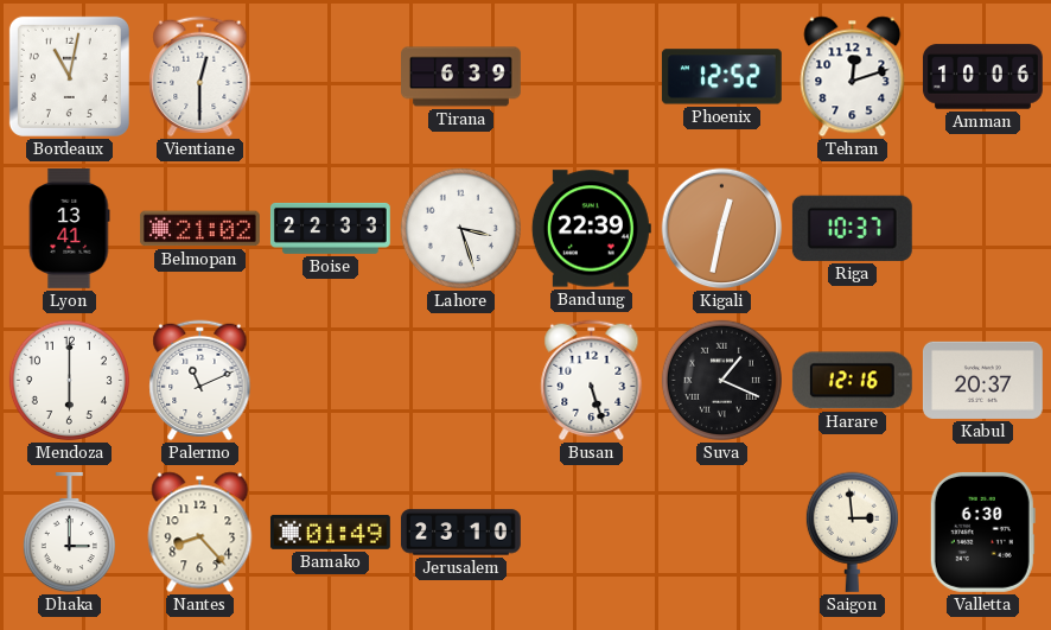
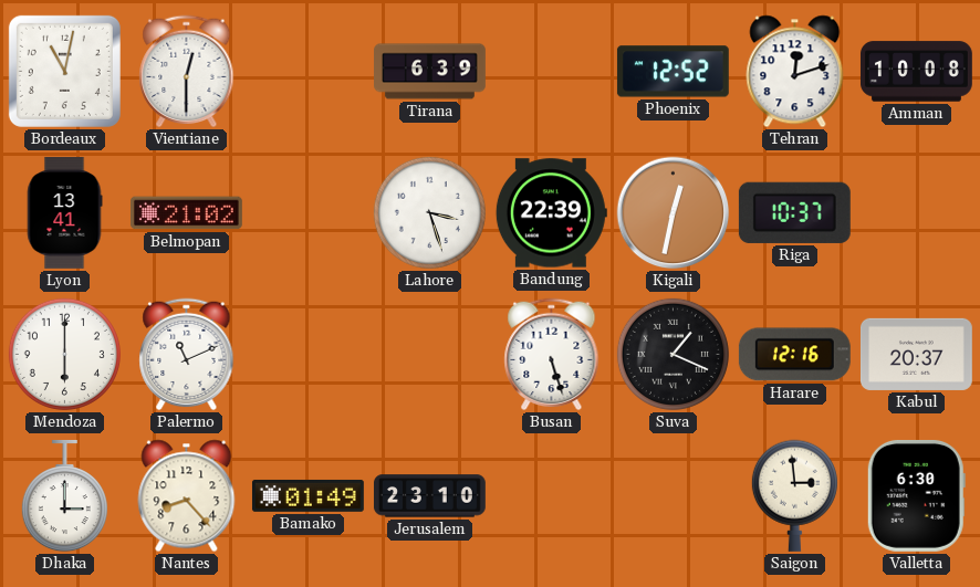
Amman: 10:06 -> 10:08 (916, 72)
Boise: 22:33 -> none (330, 228)
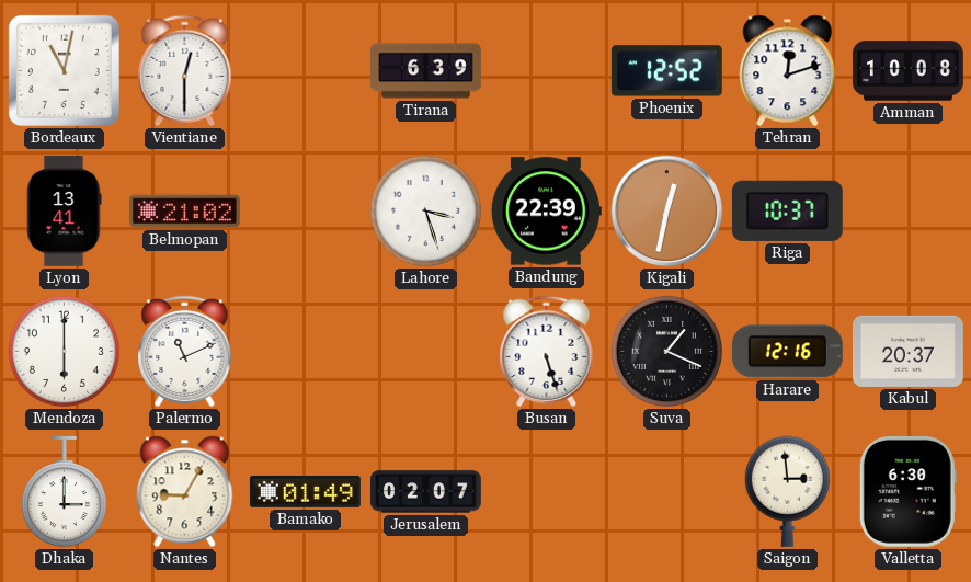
Nantes: 8:23 -> 9:05 (185, 492)
Jerusalem: 23:10 -> 02:07 (425, 492)
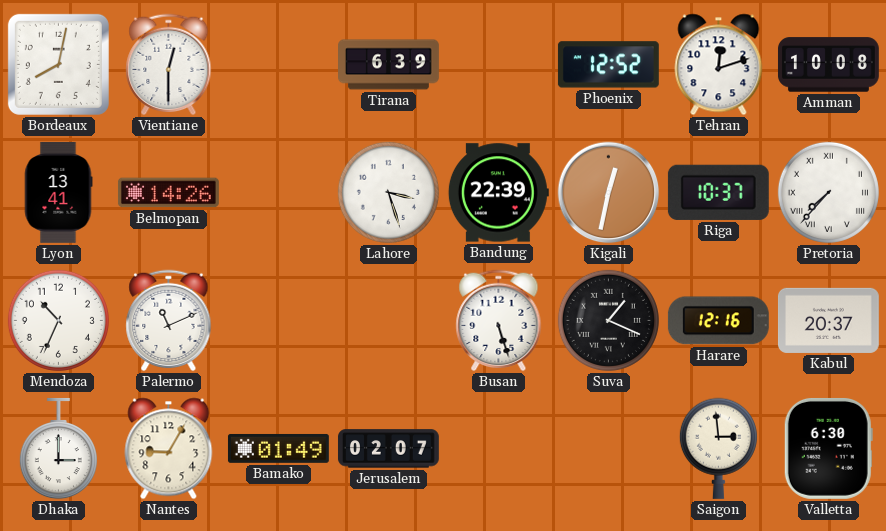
Bordeaux: 11:02 -> 8:02 (58, 64)
Belmopan: 21:02 -> 14:26 (168, 193)
Pretoria: none -> 7:37 (828, 192)
Mendoza: 6:00 -> 10:34 (58, 320)
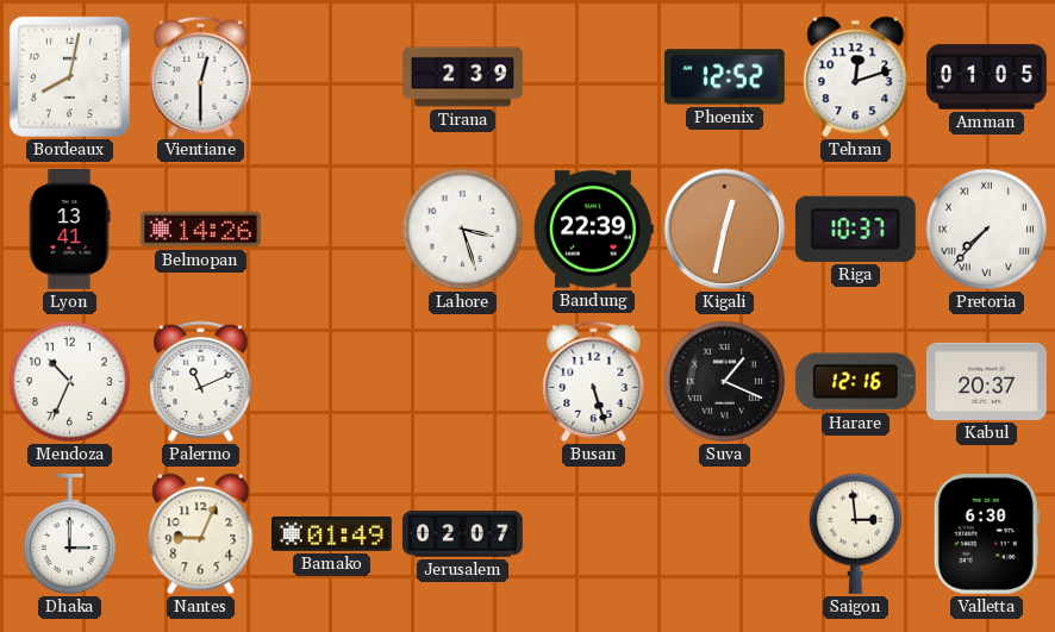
Tirana: 6:39 -> 2:39 (463, 77)
Amman: 10:08 -> 01:05 (986, 77)
Nantes: 9:05 -> 9:04 (201, 534)
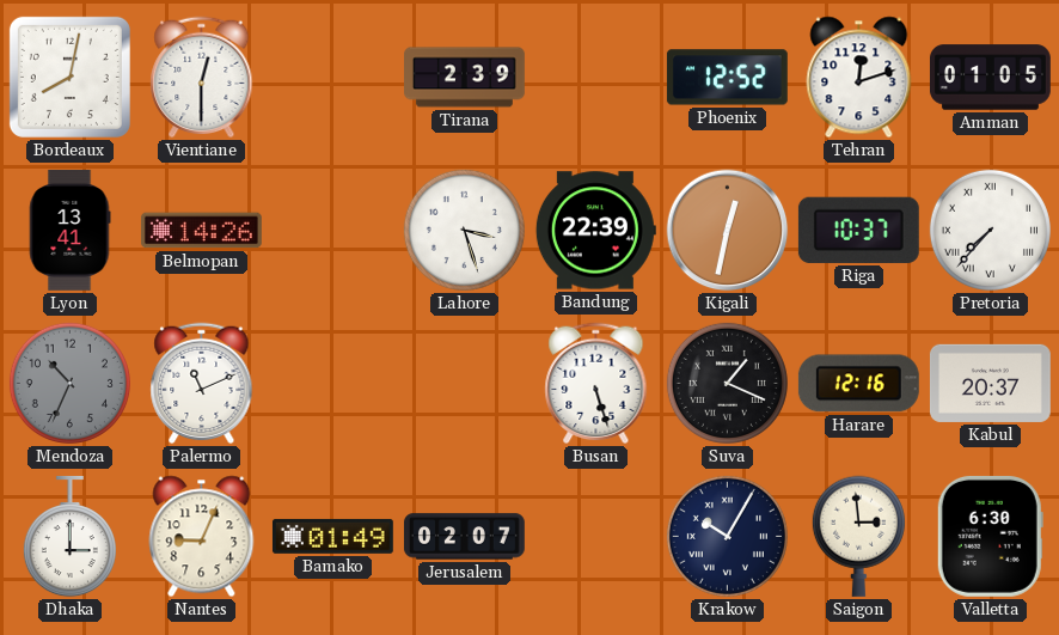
Mendoza dial: white -> grey (69, 383)
Krakow: none -> 10:05 (727, 536)
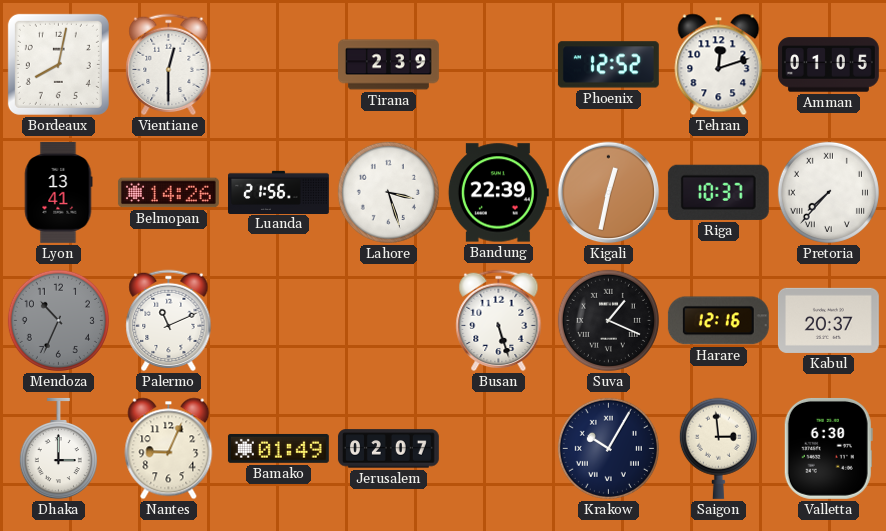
Luanda: none -> 21:56 (279, 192)
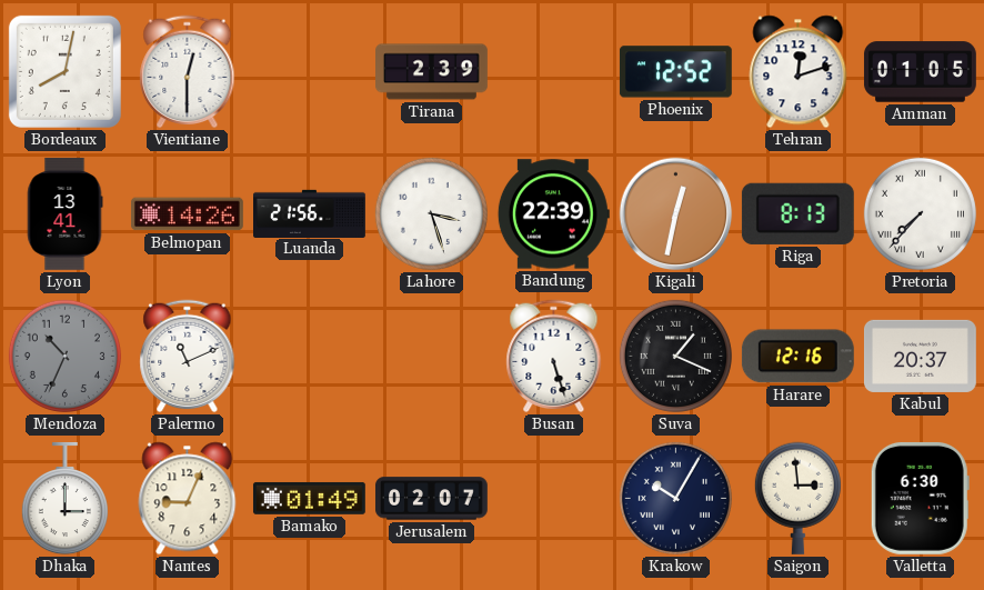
Riga: 10:37 -> 8:13 (797, 213)
